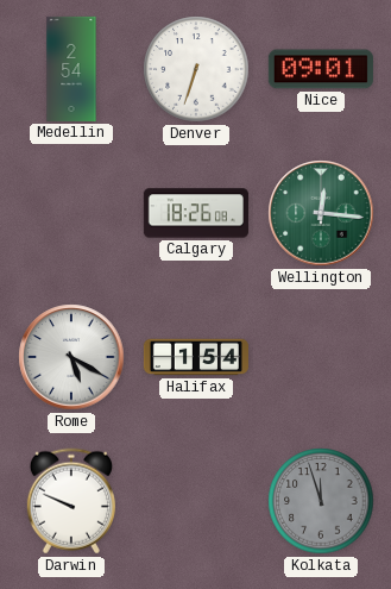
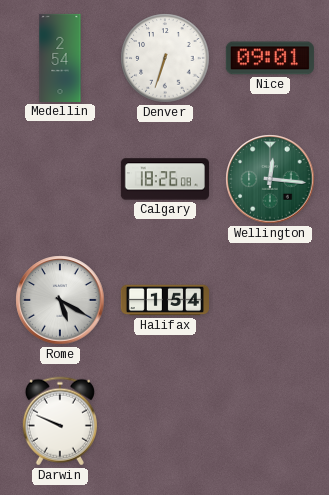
Kolkata: 11:57 -> none (321, 501)
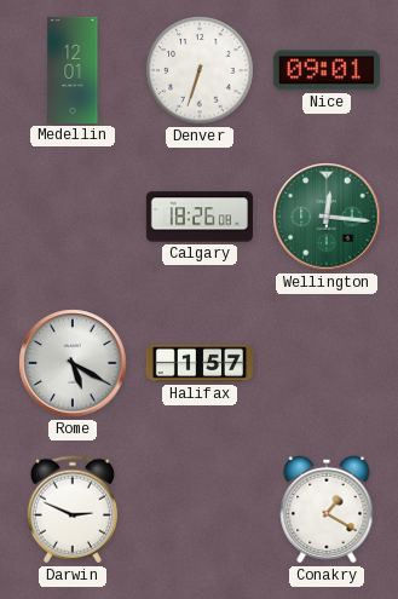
Medellin: 2:54 -> 12:01 (73, 70)
Halifax: 1:54 -> 1:57 (200, 363)
Darwin: 9:49 -> 2:49 (73, 509)
Conakry: none -> 1:20 (327, 509)
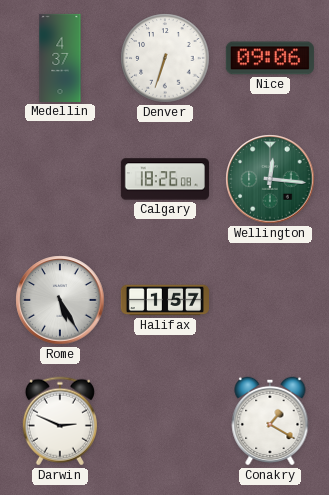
Medellin: 12:01 -> 4:37 (60, 58)
Nice: 09:01 -> 09:06 (270, 58)
Rome: 5:20 -> 5:25 (60, 300)
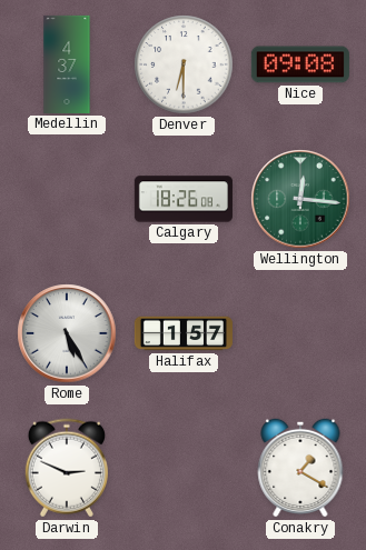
Denver: 6:33 -> 6:30 (184, 64)
Nice: 09:06 -> 09:08 (300, 64)
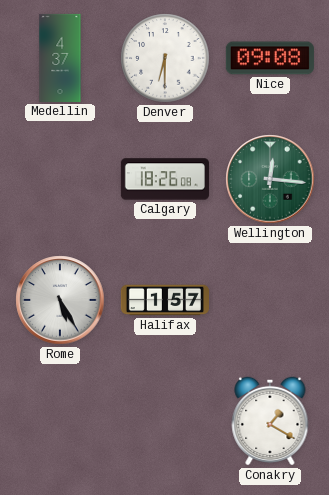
Darwin: 2:49 -> none (67, 468)
